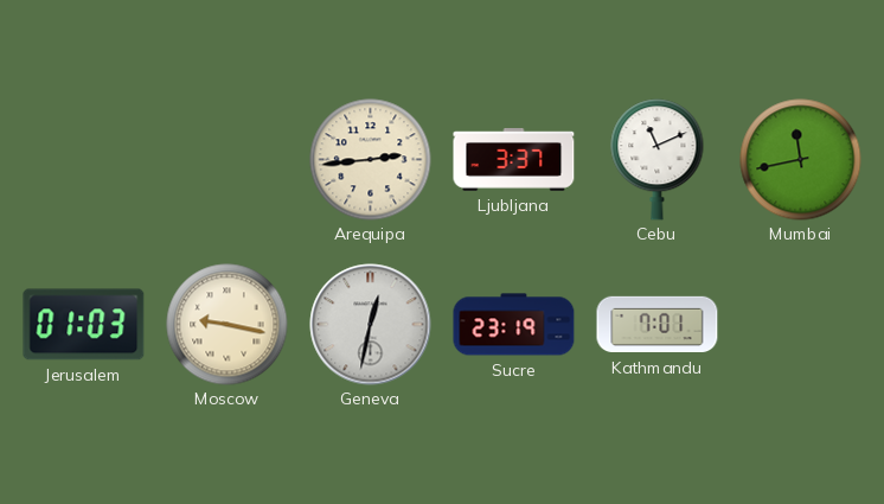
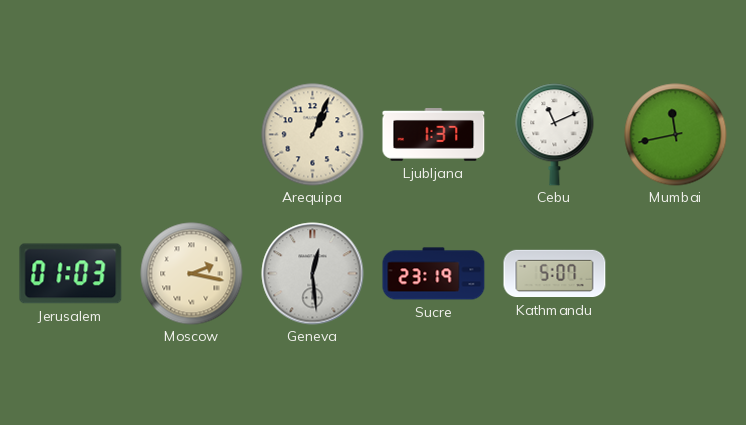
Arequipa: 2:44 -> 1:04 (313, 135)
Ljubljana: 3:37 -> 1:37 (434, 135)
Moscow: 9:17 -> 2:17 (192, 274)
Geneva: 12:32 -> 12:29 (313, 274)
Kathmandu: 7:01 -> 5:07 (555, 274)
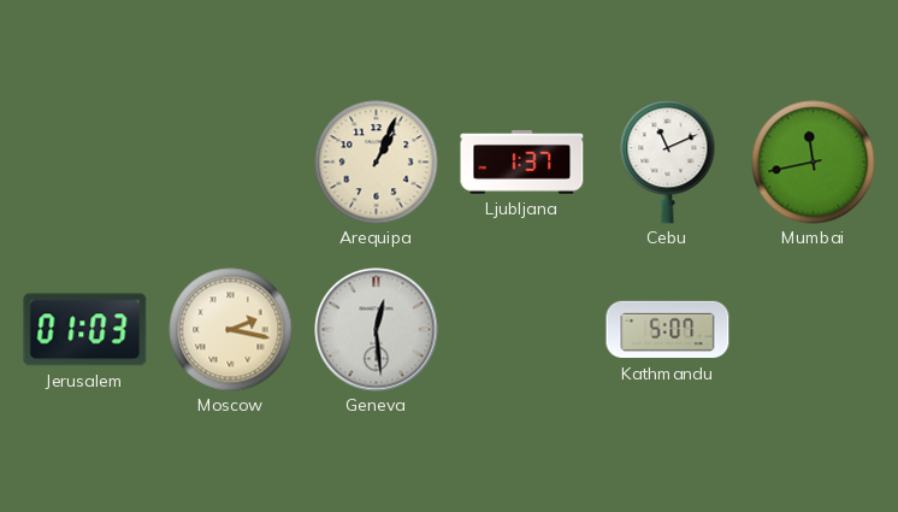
Sucre: 23:19 -> none (434, 274)
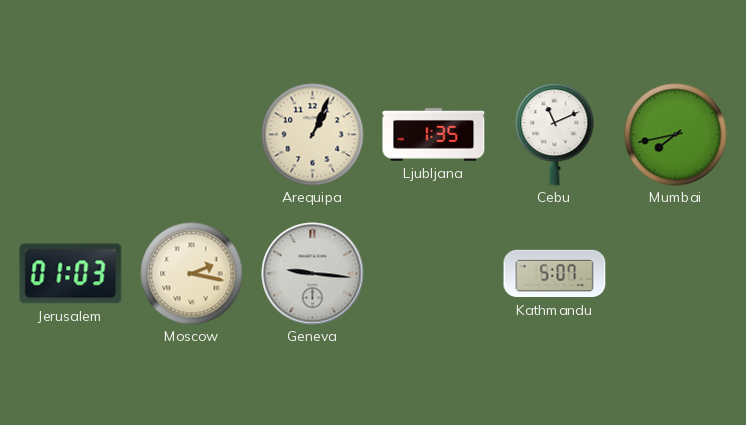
Ljubljana: 1:37 -> 1:35 (434, 135)
Mumbai: 11:43 -> 7:43 (676, 135)
Geneva: 12:29 -> 9:16 (313, 274)
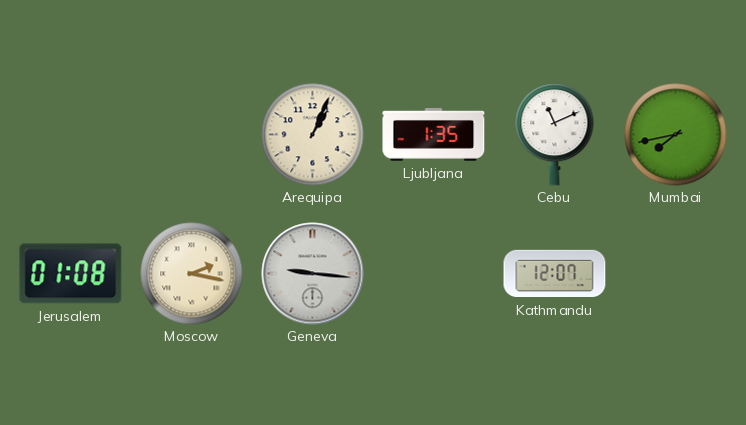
Jerusalem: 01:03 -> 01:08 (71, 274)
Kathmandu: 5:07 -> 12:07 (555, 274)
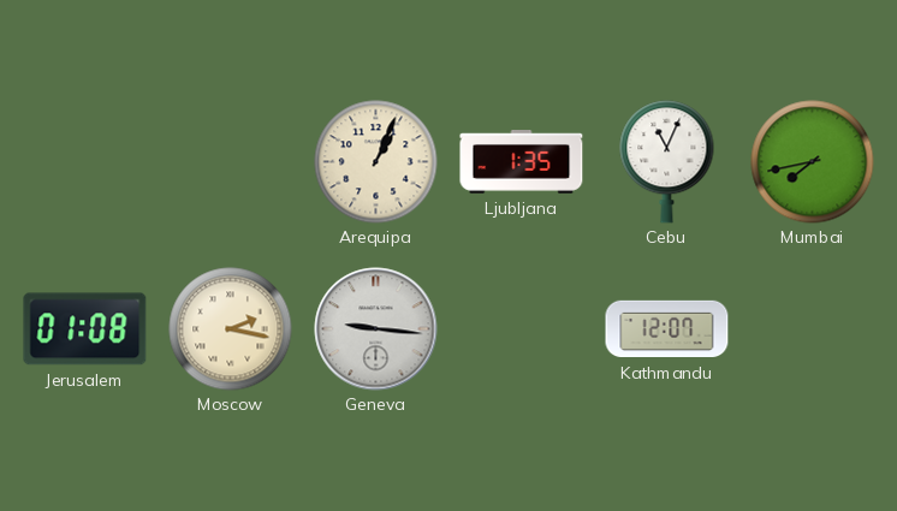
Cebu: 11:11 -> 11:04 (667, 162)
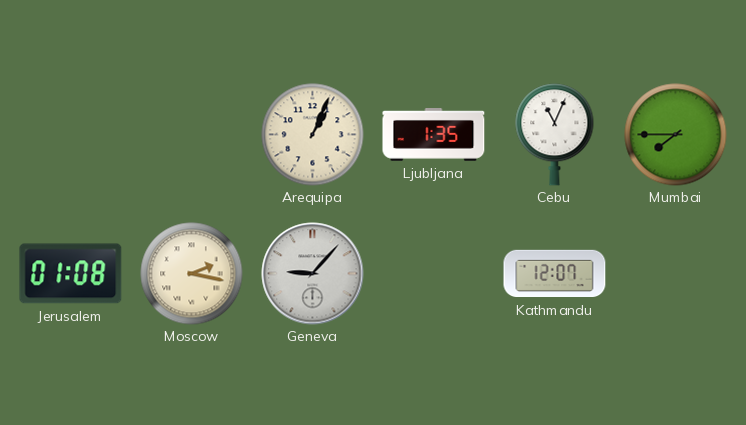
Mumbai: 7:43 -> 7:45 (676, 135)
Geneva: 9:16 -> 9:07 (313, 274)
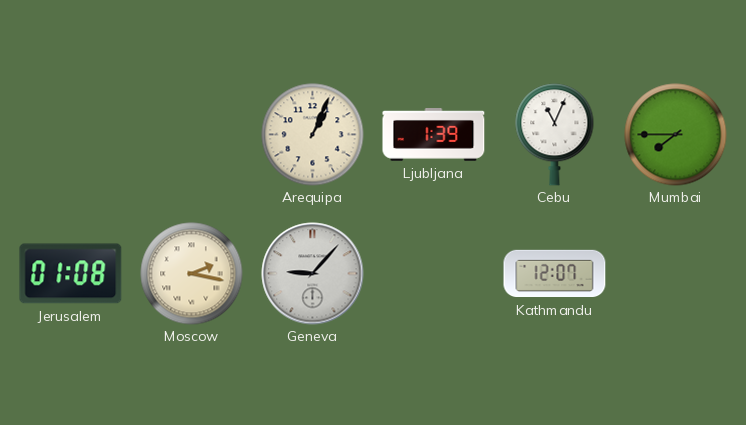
Ljubljana: 1:35 -> 1:39 (434, 135)
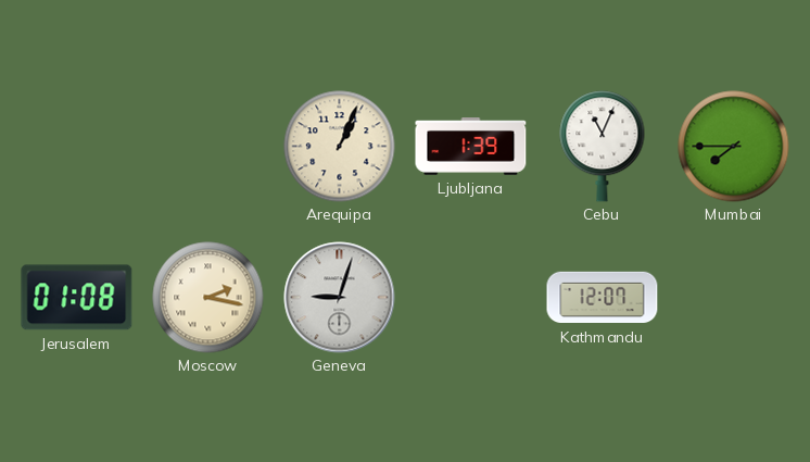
Geneva: 9:07 -> 9:03 (340, 298)
